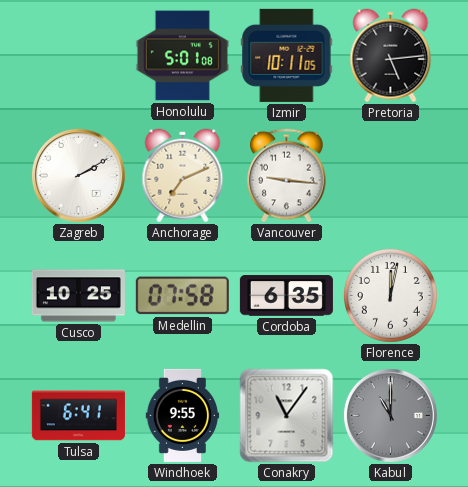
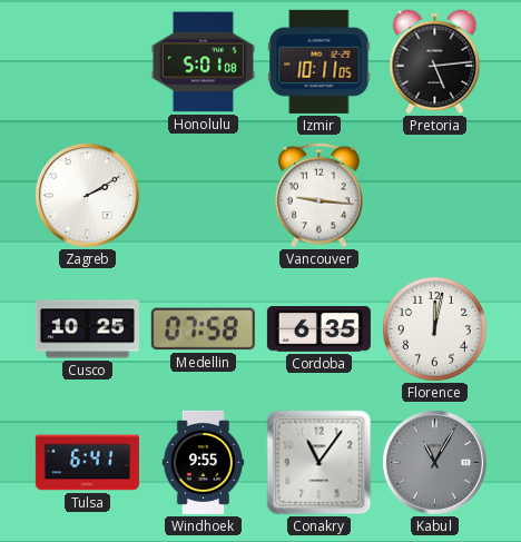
Anchorage: 7:11 -> none (183, 176)
Kabul: 11:00 -> 11:05 (434, 462)
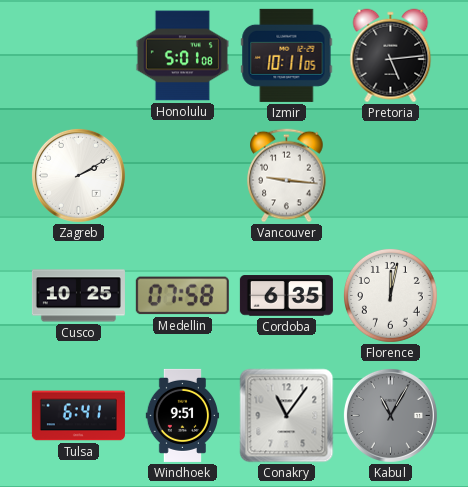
Windhoek: 9:55 -> 9:51 (183, 415)
